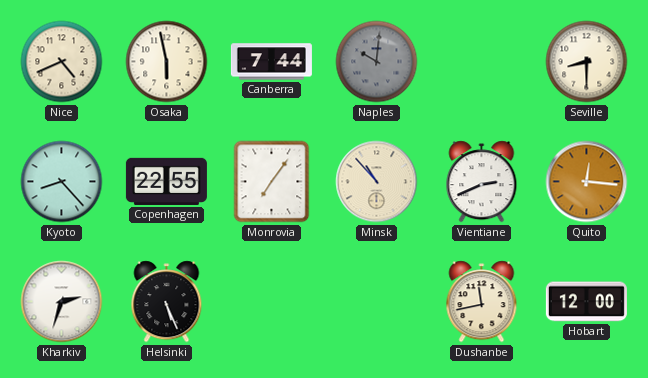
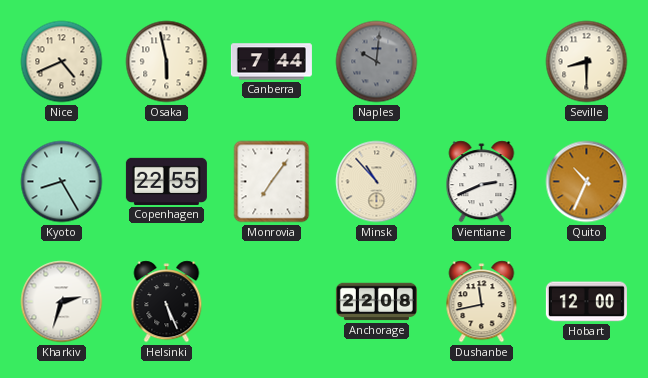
Kyoto: 8:23 -> 8:25 (62, 182)
Quito: 12:16 -> 10:34 (587, 182)
Anchorage: none -> 22:08 (376, 302)
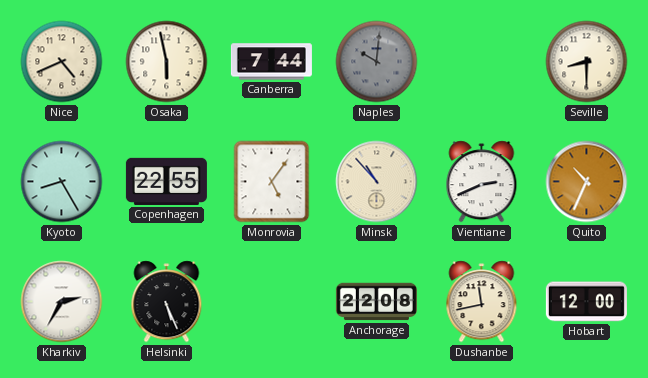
Monrovia: 7:06 -> 5:06 (272, 182)
Kharkiv: 2:33 -> 2:35 (62, 302)
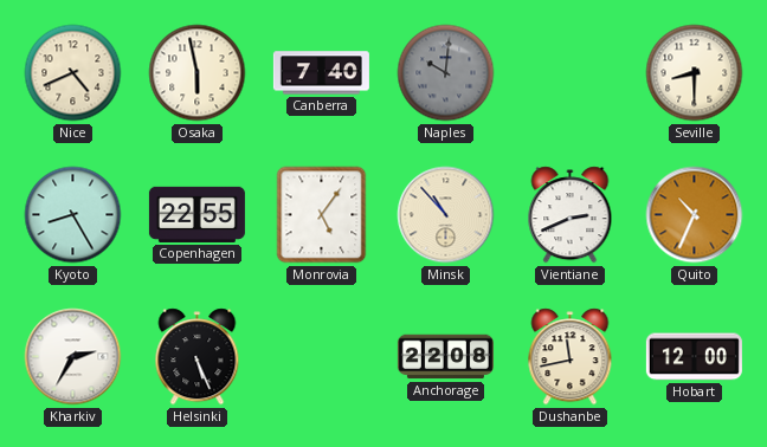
Canberra: 7:44 -> 7:40 (321, 73)
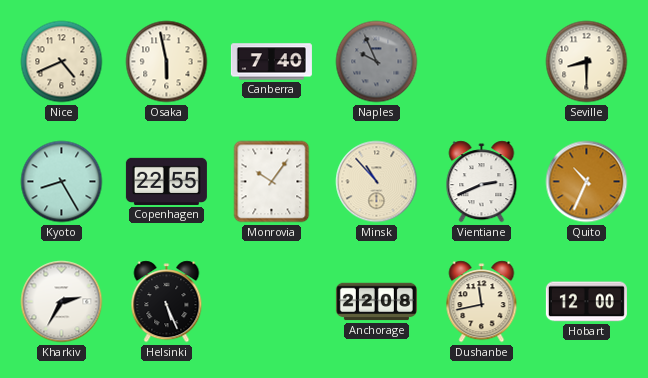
Naples: 10:01 -> 9:56 (377, 62)
Monrovia: 5:06 -> 10:06 (272, 182)
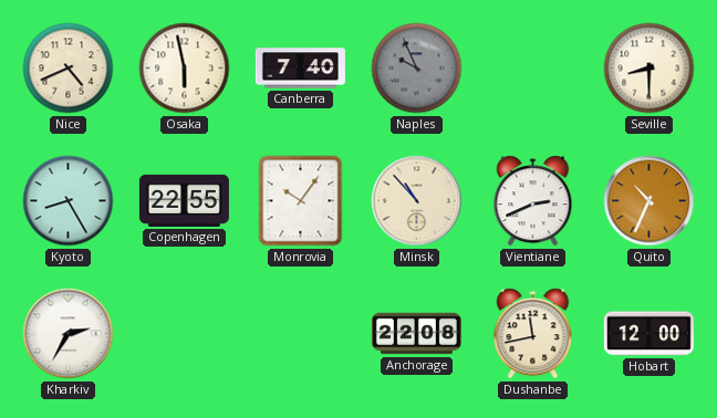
Helsinki: 5:26 -> none (167, 302)
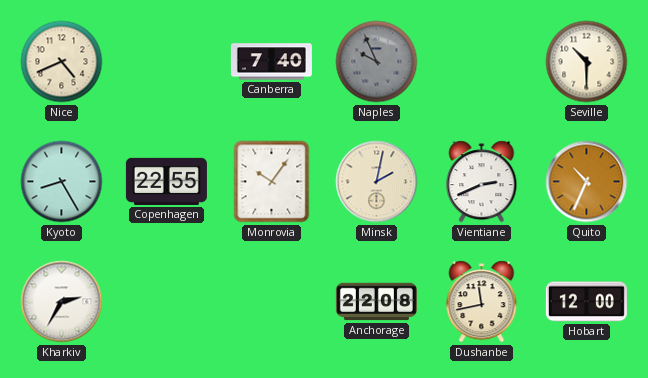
Osaka: 5:58 -> none (185, 69)
Seville: 8:30 -> 10:30 (587, 62)
Minsk: 10:53 -> 2:02 (377, 182)
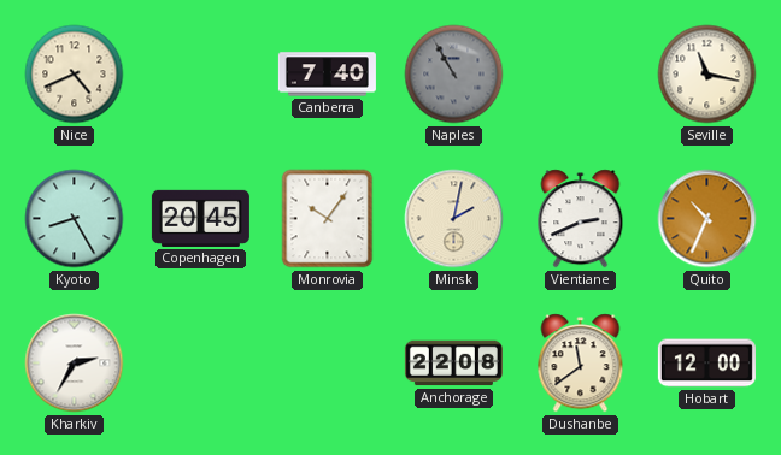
Naples: 9:56 -> 10:55 (454, 75)
Seville: 10:30 -> 11:17 (707, 75)
Copenhagen: 22:55 -> 20:45 (200, 218)
Dushanbe: 11:43 -> 11:39 (581, 364)
